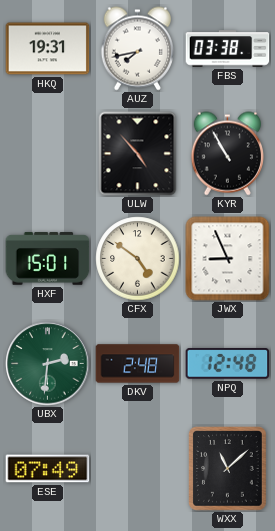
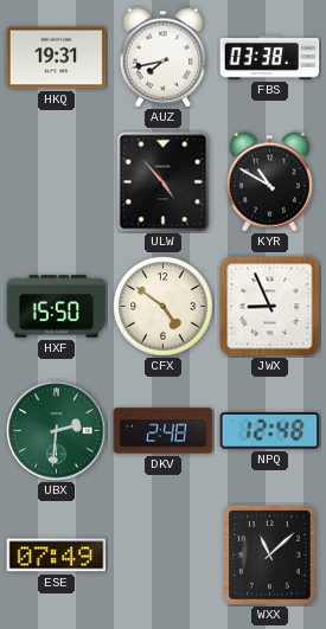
KYR: 10:55 -> 10:50 (269, 182)
HXF: 15:01 -> 15:50 (57, 307)
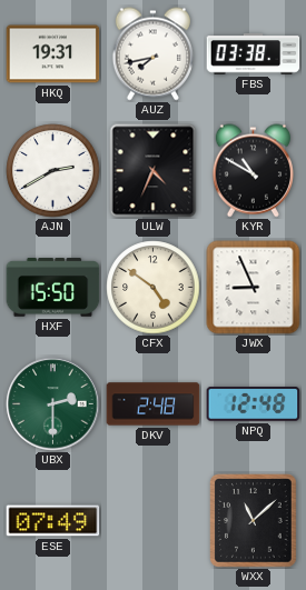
AJN: none -> 2:40 (53, 171)
ULW: 4:53 -> 4:34 (154, 171)
UBX: 2:31 -> 2:30 (53, 404)
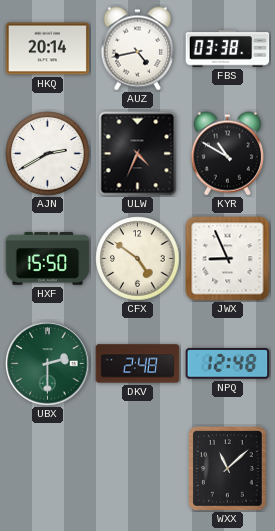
HKQ: 19:31 -> 20:14 (48, 49)
AUZ: 7:43 -> 4:43 (137, 49)
ESE: 07:49 -> none (53, 521)
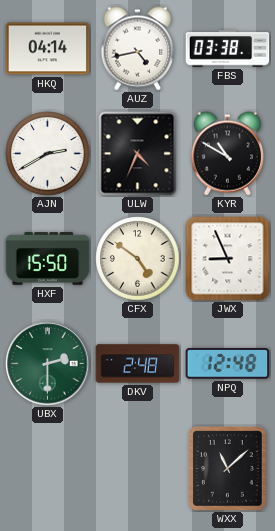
HKQ: 20:14 -> 04:14 (48, 49)
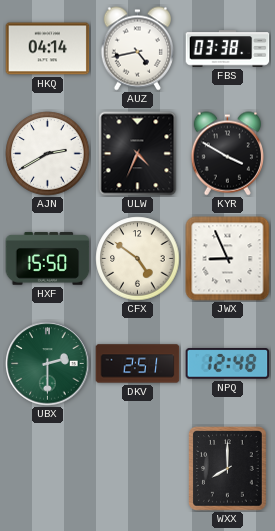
KYR: 10:50 -> 3:50 (227, 154)
DKV: 2:48 -> 2:51 (138, 364)
WXX: 11:08 -> 8:00 (228, 469)
